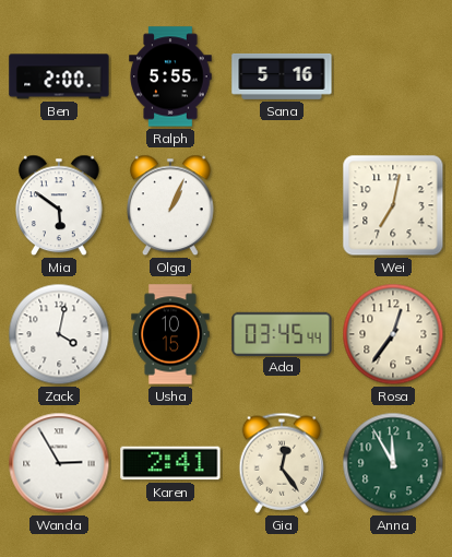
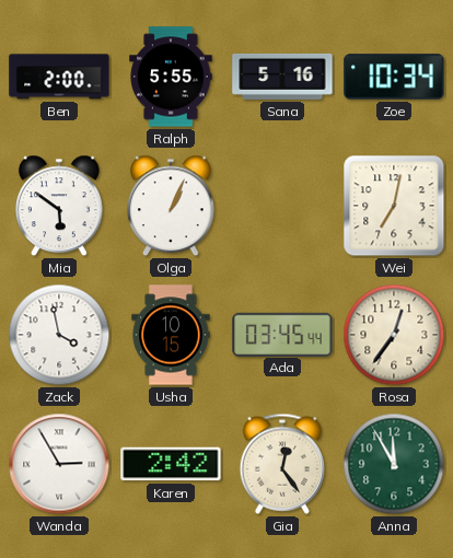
Zoe: none -> 10:34 (394, 77)
Zack: 4:02 -> 3:58 (59, 335)
Karen: 2:41 -> 2:42 (171, 464)
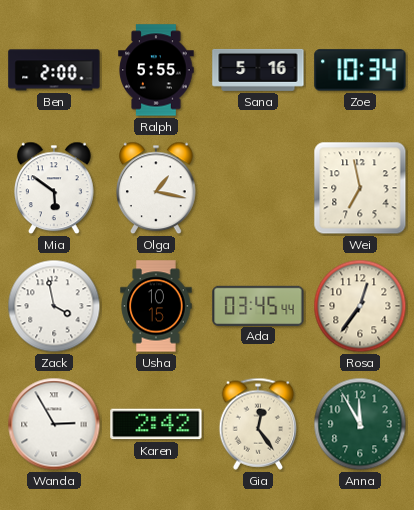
Olga: 1:04 -> 1:17 (157, 188)
Wei: 7:02 -> 6:58 (360, 188)
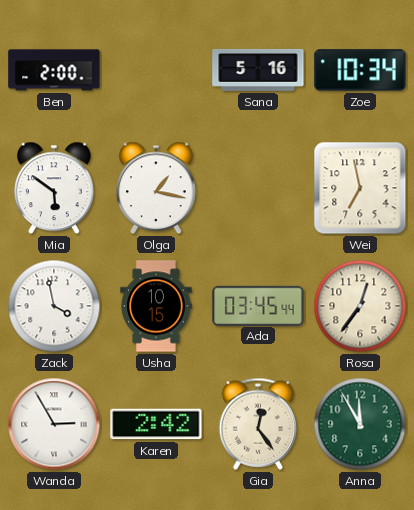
Ralph: 5:55 -> none (156, 70)
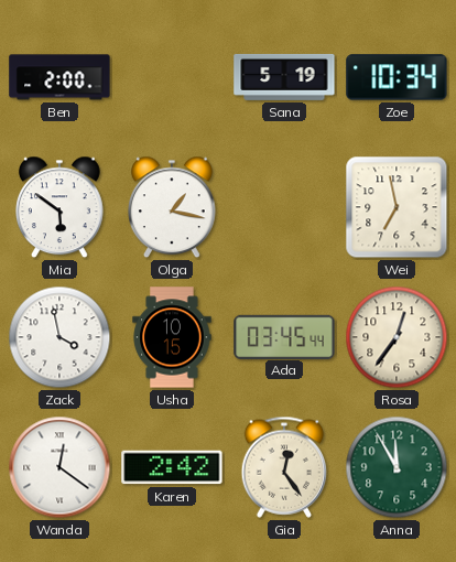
Sana: 5:16 -> 5:19 (284, 77)
Wanda: 2:55 -> 12:21 (59, 467)
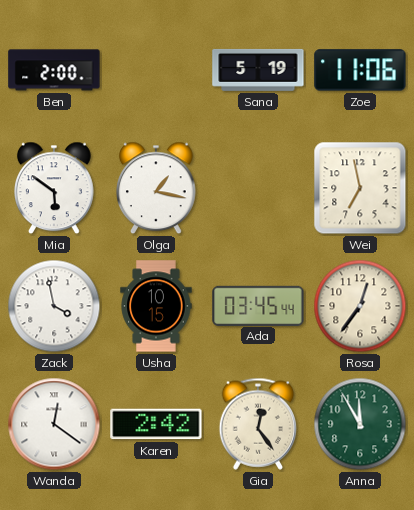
Zoe: 10:34 -> 11:06 (360, 70)
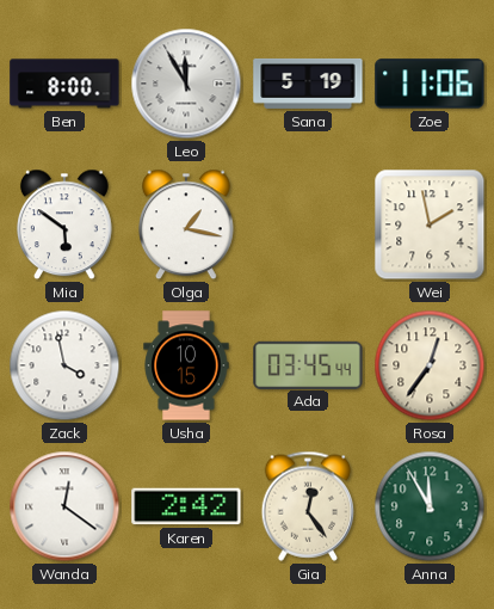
Ben: 2:00 -> 8:00 (64, 84)
Leo: none -> 11:55 (186, 84)
Wei: 6:58 -> 1:58 (430, 224)
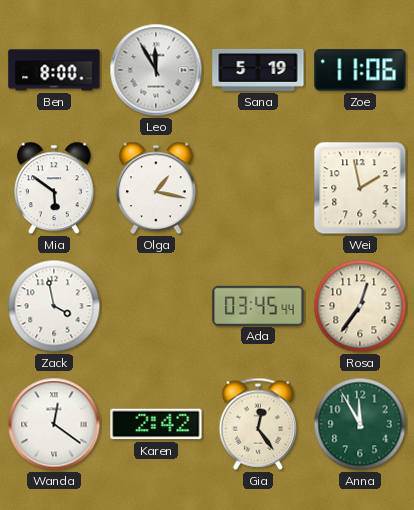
Usha: 10:15 -> none (186, 365)
